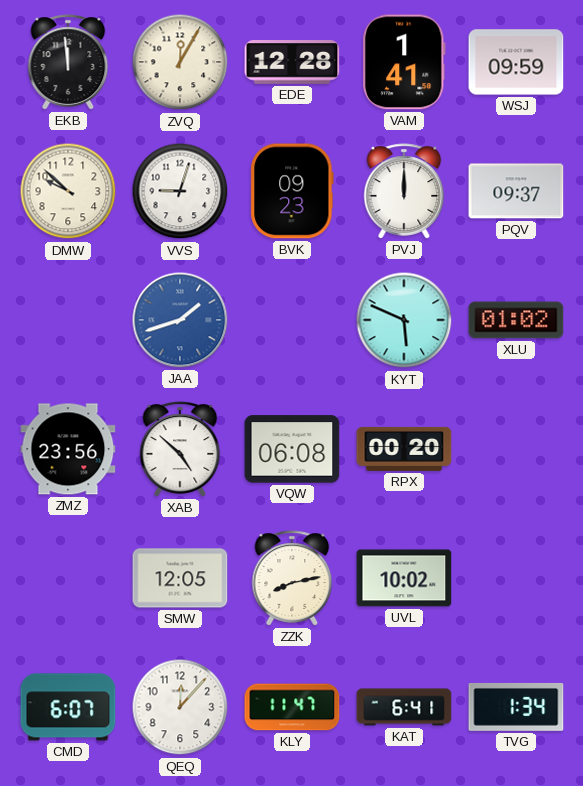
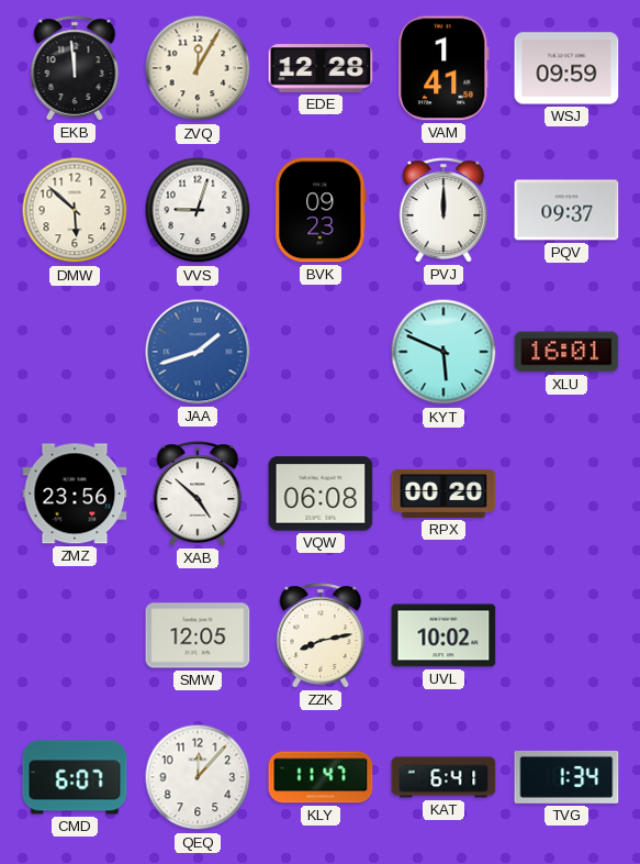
DMW: 9:52 -> 5:52 (75, 210)
XLU: 01:02 -> 16:01 (566, 352)
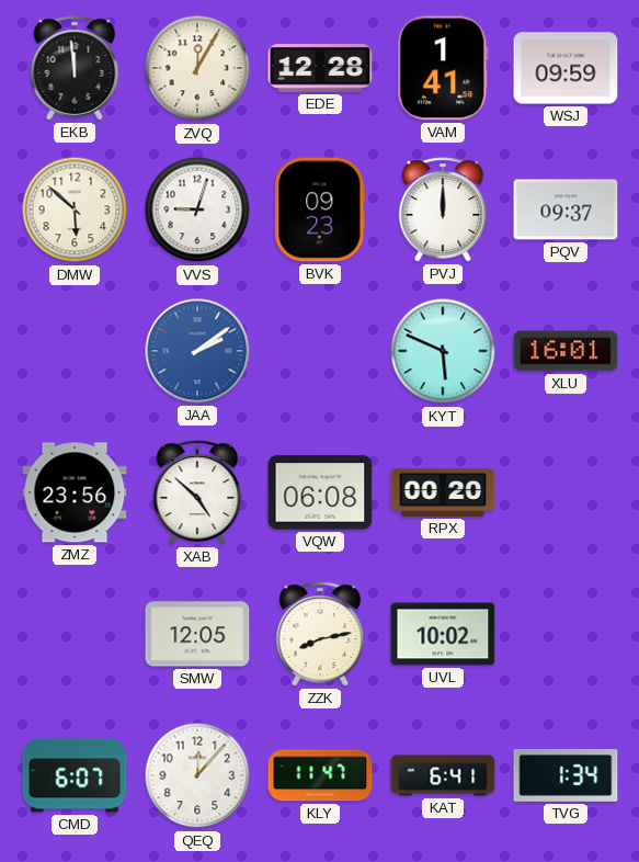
JAA: 1:42 -> 2:09 (197, 351)
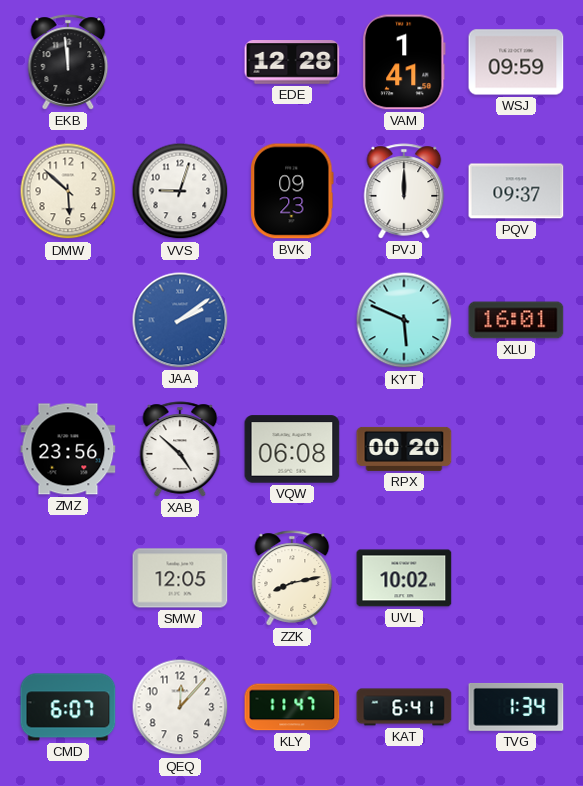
ZVQ: 12:05 -> none (197, 68)
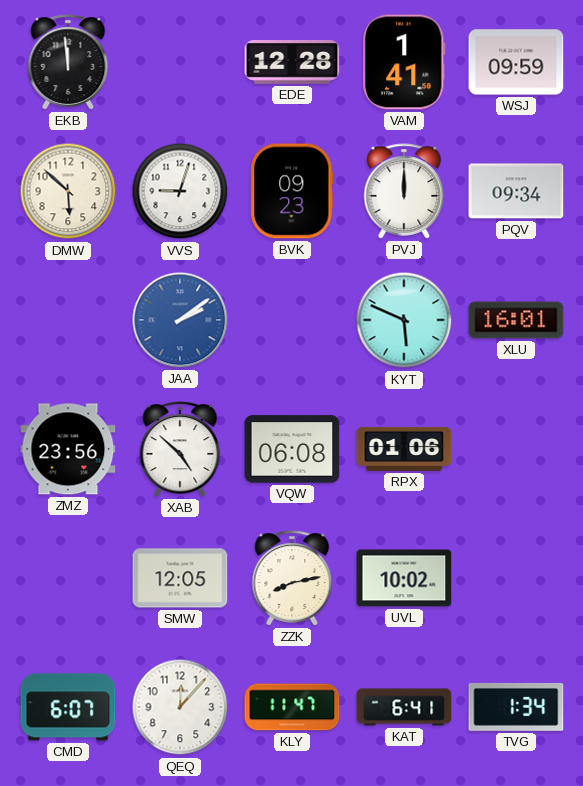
PQV: 09:37 -> 09:34 (516, 191)
RPX: 00:20 -> 01:06 (404, 449)
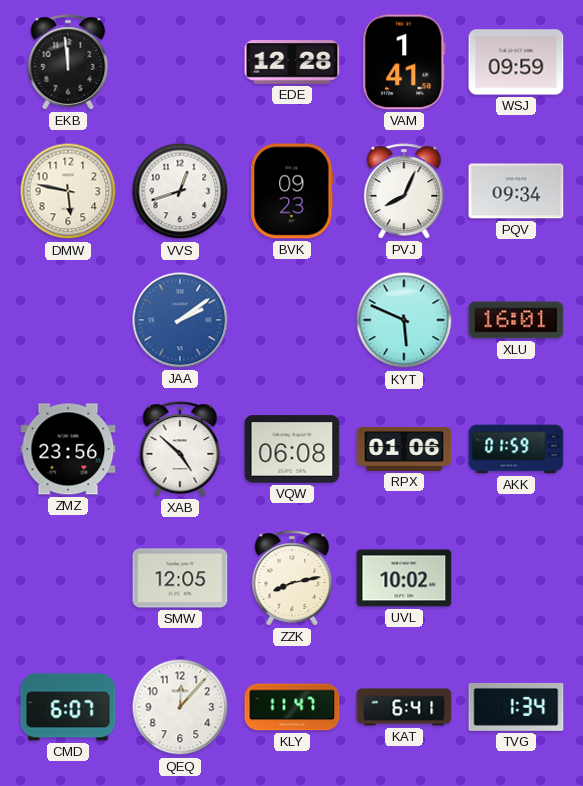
DMW: 5:52 -> 5:47 (68, 191)
VVS: 9:03 -> 12:42 (180, 191)
PVJ: 12:00 -> 8:04 (404, 191)
AKK: none -> 01:59 (516, 449)
